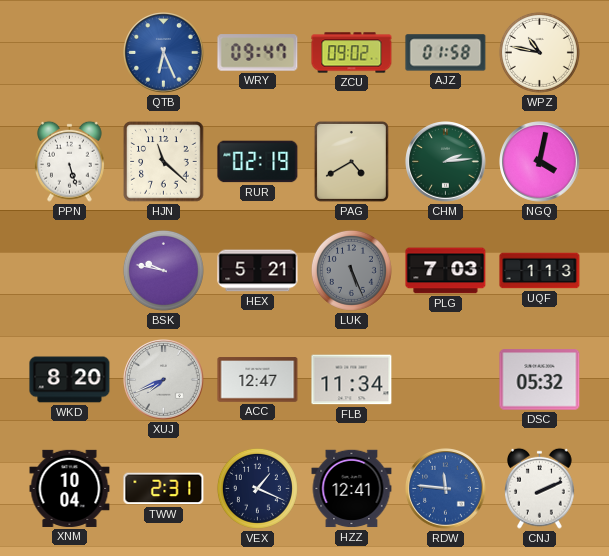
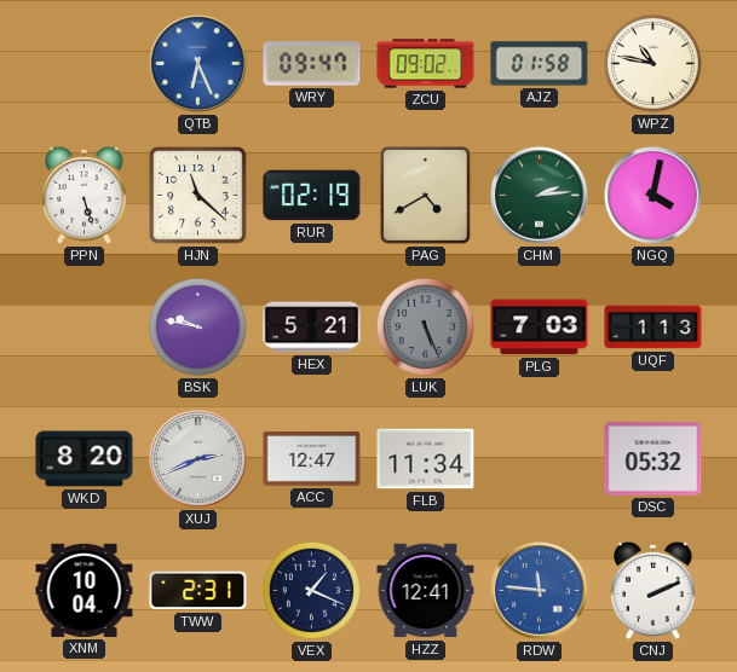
XUJ: 7:41 -> 2:41 (198, 459)
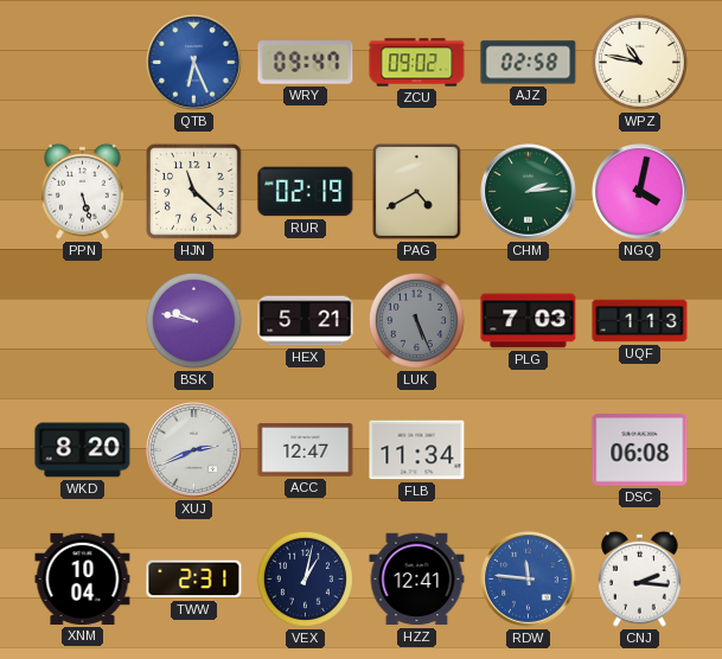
AJZ: 01:58 -> 02:58 (529, 63)
DSC: 05:32 -> 06:08 (640, 450)
VEX: 1:19 -> 1:02 (305, 578)
CNJ: 2:11 -> 2:16 (640, 578)
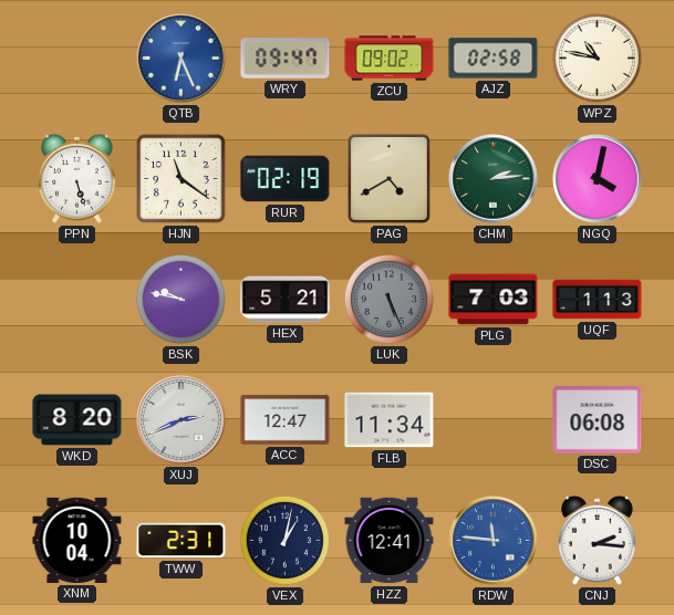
HJN: 11:22 -> 11:21 (182, 179)
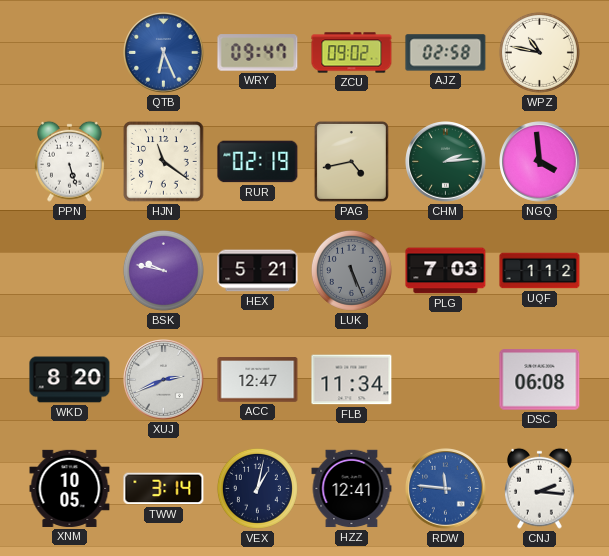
PAG: 4:40 -> 4:43 (351, 161)
NGQ: 4:02 -> 3:59 (540, 162)
UQF: 1:13 -> 1:12 (540, 271)
XNM: 10:04 -> 10:05 (70, 488)
TWW: 2:31 -> 3:14 (164, 489)
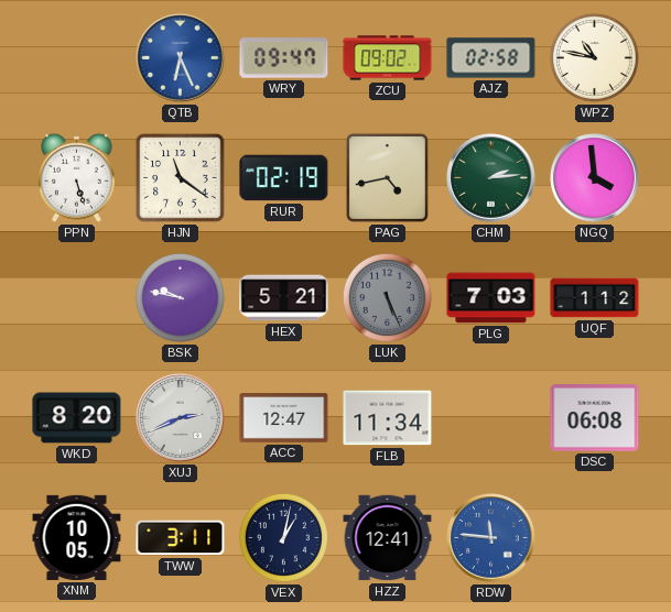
TWW: 3:14 -> 3:11 (181, 538)
CNJ: 2:16 -> none (540, 488)
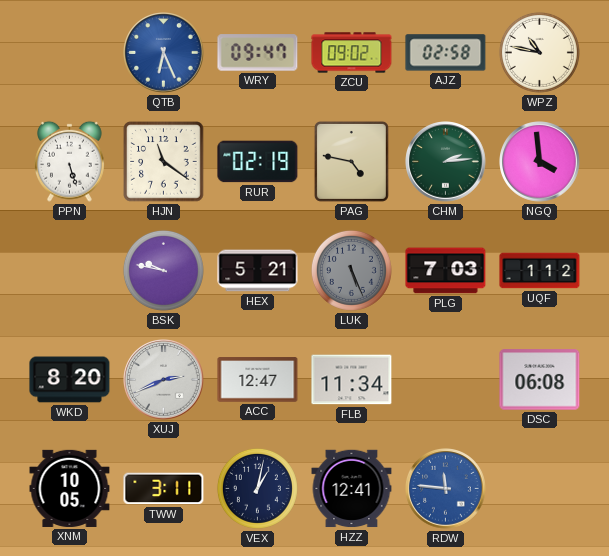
PAG: 4:43 -> 4:47 (351, 161)
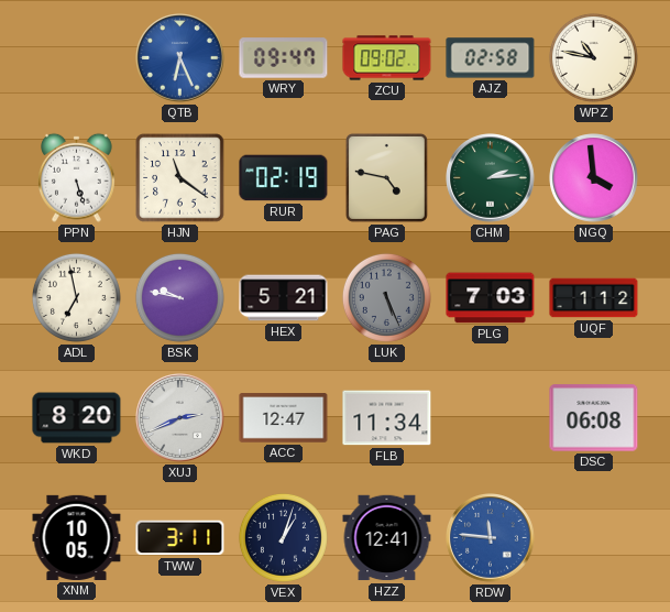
ADL: none -> 6:58 (76, 297)
VEX: 1:02 -> 1:03 (283, 537)
